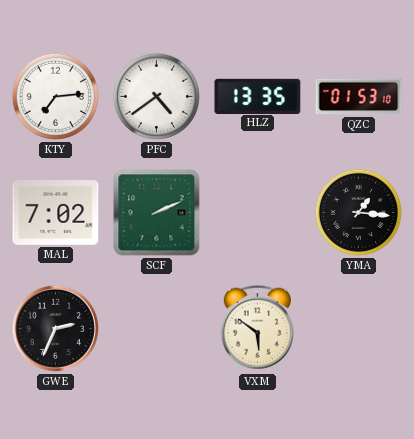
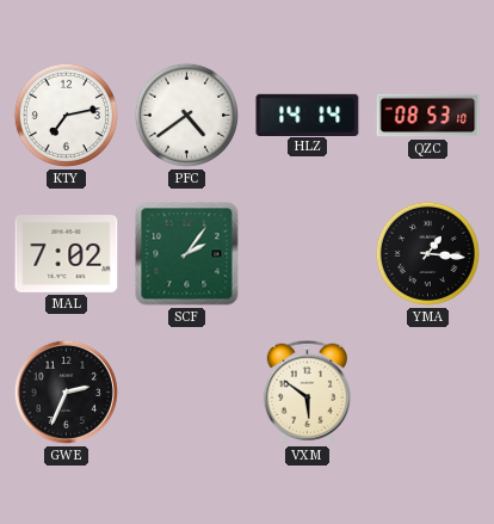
KTY: 7:14 -> 7:13 (66, 115)
HLZ: 13:35 -> 14:14 (308, 115)
QZC: 01:53 -> 08:53 (428, 116)
SCF: 2:11 -> 2:06 (187, 254)
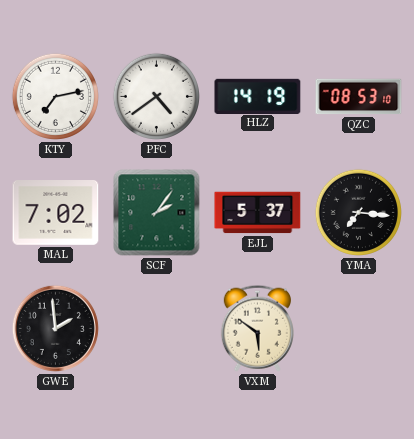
HLZ: 14:14 -> 14:19 (258, 96)
EJL: none -> 5:37 (258, 213)
YMA: 1:16 -> 7:16 (358, 212)
GWE: 2:34 -> 1:59 (55, 328)
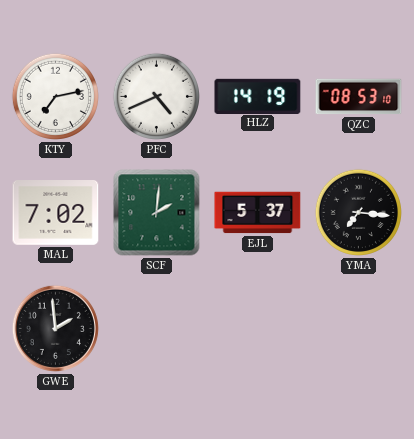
PFC: 4:39 -> 4:41 (156, 96)
SCF: 2:06 -> 2:01 (157, 213)
VXM: 5:51 -> none (257, 328)
